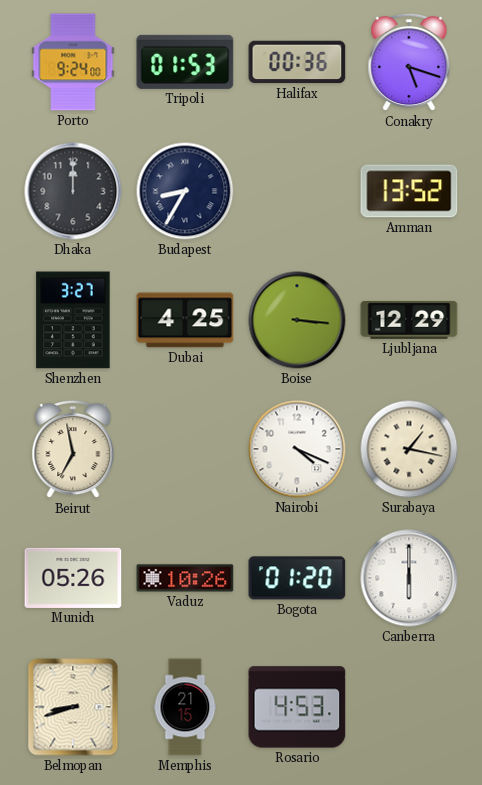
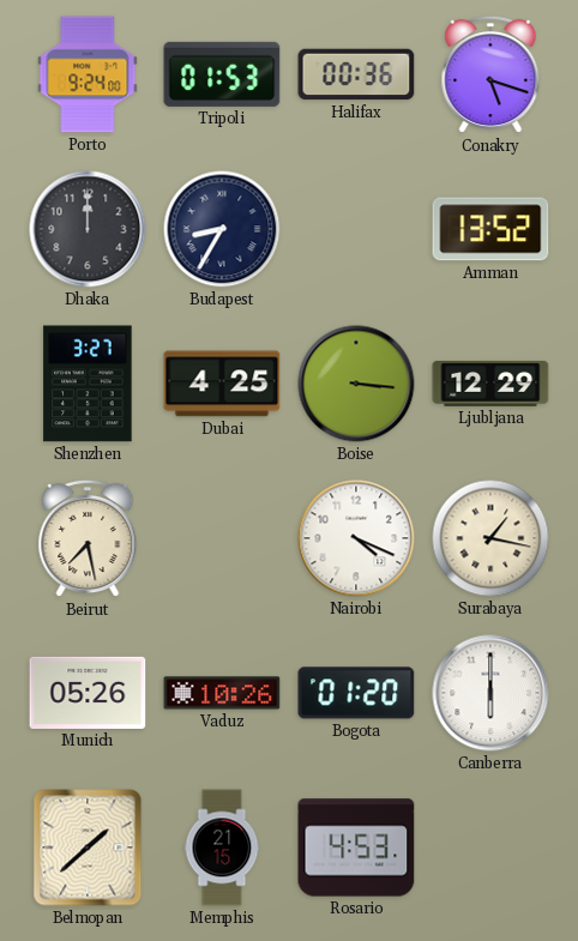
Beirut: 6:58 -> 7:28 (88, 538)
Belmopan: 8:42 -> 1:38 (88, 847)
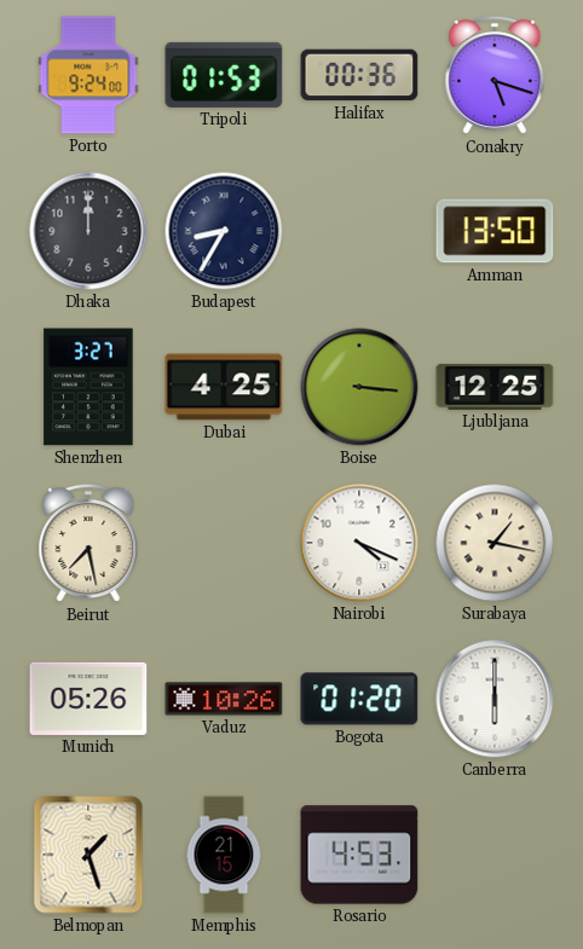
Amman: 13:52 -> 13:50 (495, 231)
Ljubljana: 12:29 -> 12:25 (495, 387)
Belmopan: 1:38 -> 1:27 (88, 855)
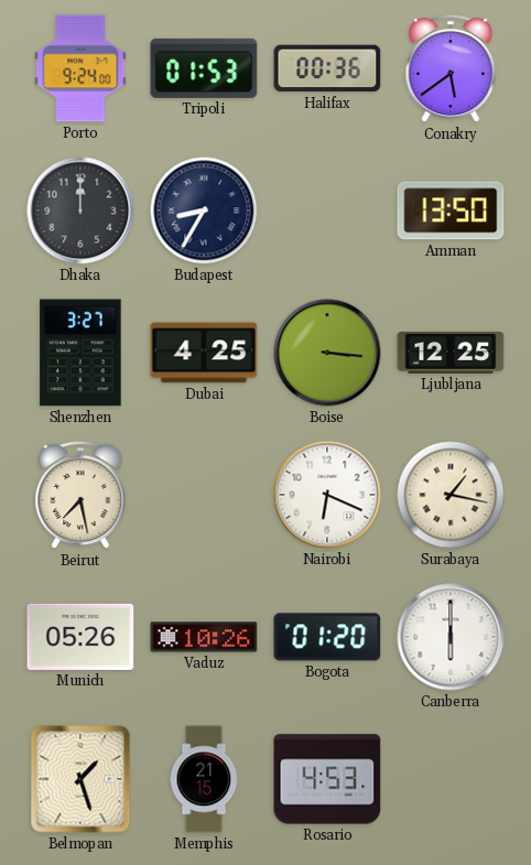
Conakry: 5:18 -> 5:39 (451, 68)
Nairobi: 4:19 -> 6:19 (327, 495)
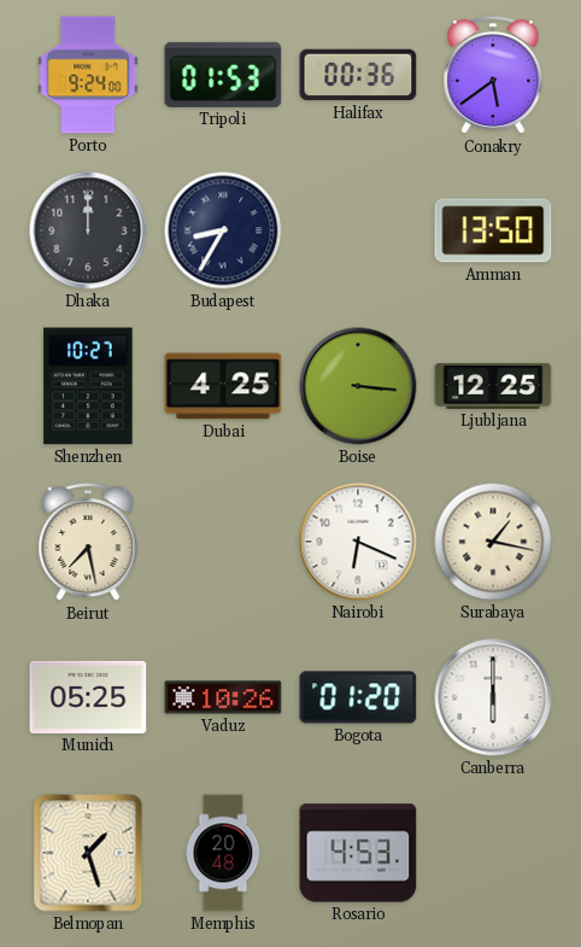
Shenzhen: 3:27 -> 10:27 (88, 386)
Munich: 05:26 -> 05:25 (88, 697)
Memphis: 21:15 -> 20:48 (223, 853)
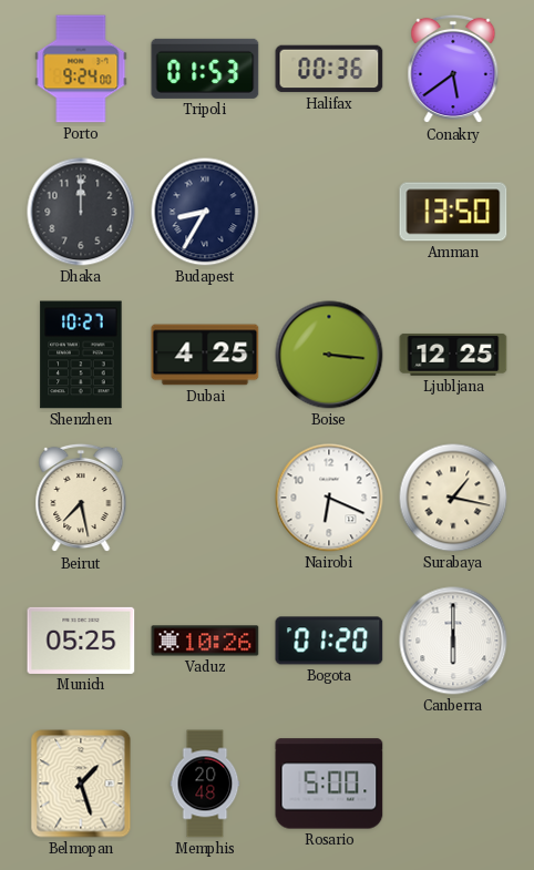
Rosario: 4:53 -> 5:00 (329, 784)
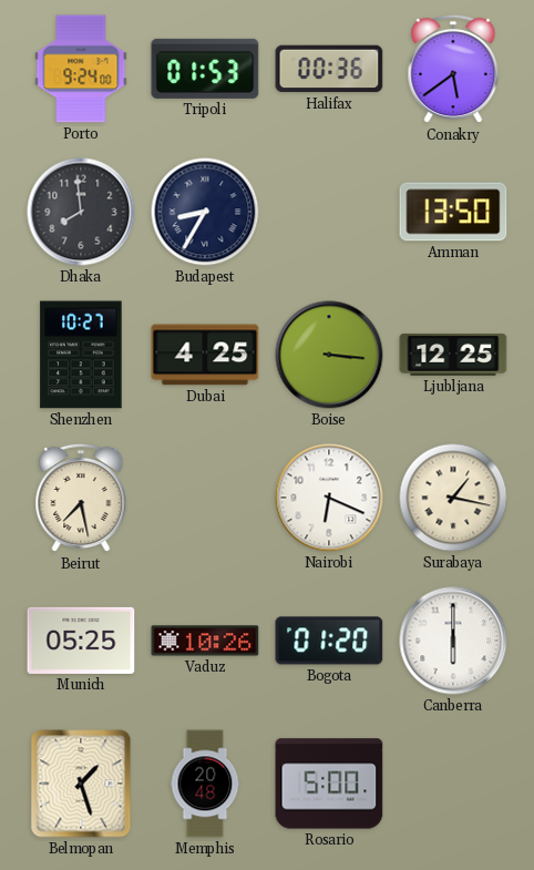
Dhaka: 12:00 -> 7:59 (81, 212)
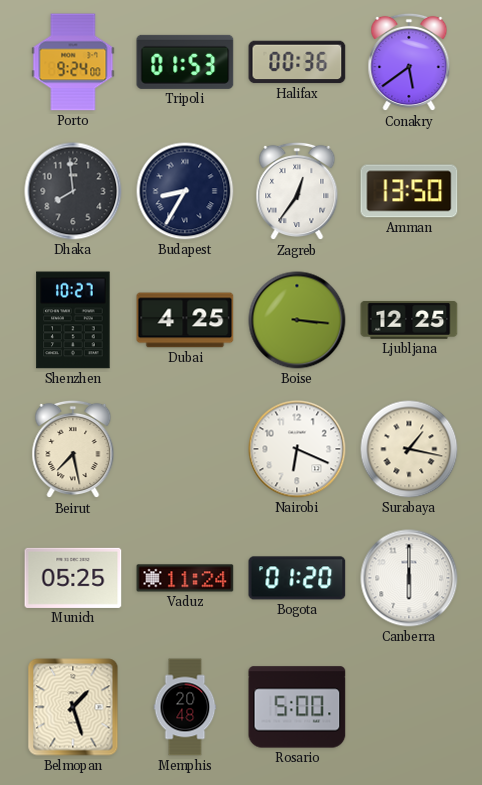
Zagreb: none -> 12:36 (297, 191)
Vaduz: 10:26 -> 11:24 (185, 578)
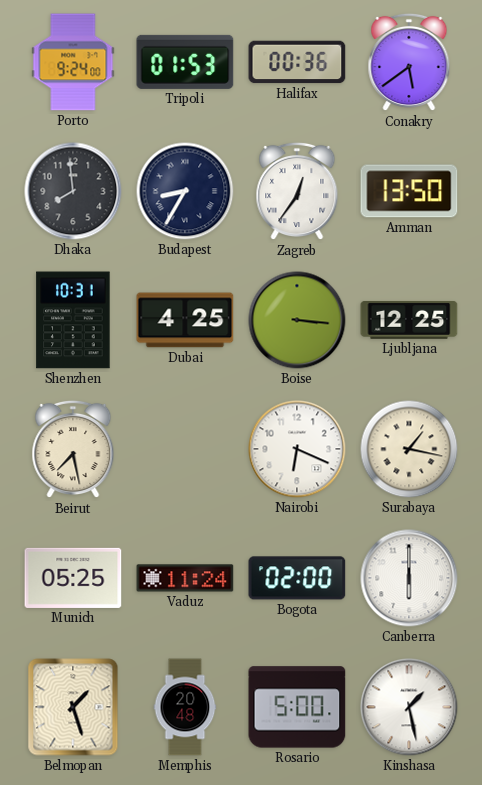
Shenzhen: 10:27 -> 10:31 (73, 320)
Bogota: 01:20 -> 02:00 (297, 578)
Kinshasa: none -> 1:28 (409, 707)
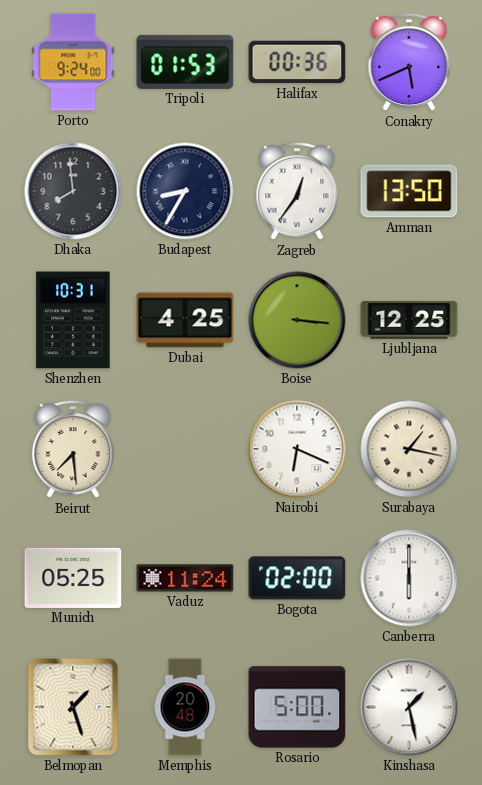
Conakry: 5:39 -> 5:41 (409, 62)
Beirut: 7:28 -> 7:29 (73, 449)
